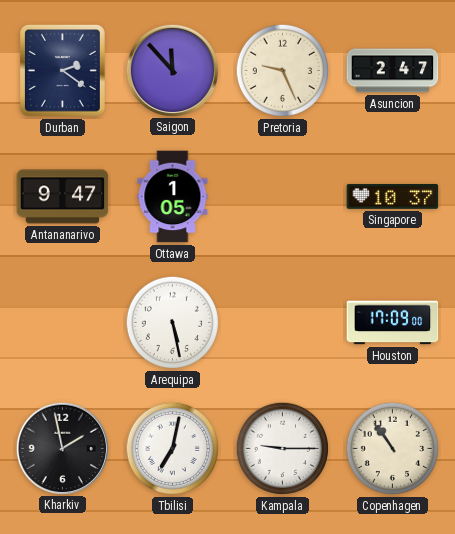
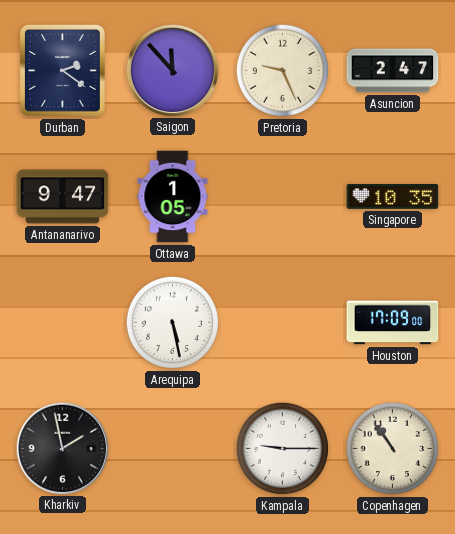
Singapore: 10:37 -> 10:35 (393, 197)
Tbilisi: 7:02 -> none (172, 448)
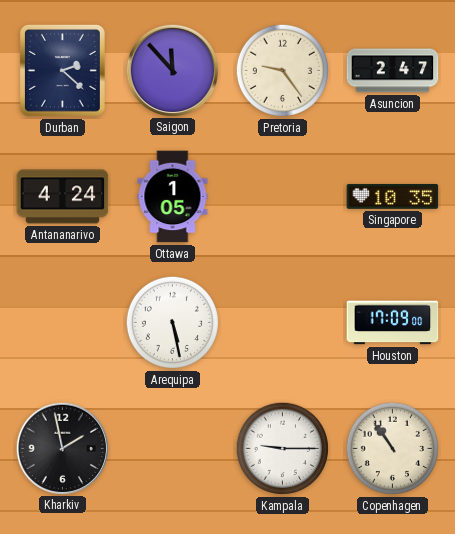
Durban: 2:21 -> 2:22 (62, 70)
Pretoria: 9:26 -> 9:24 (282, 70)
Antananarivo: 9:47 -> 4:24 (63, 197)
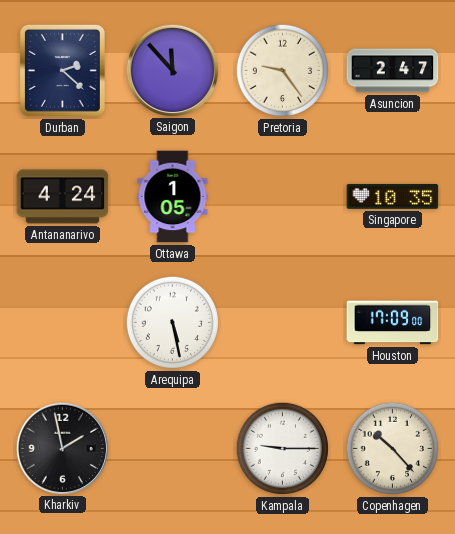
Copenhagen: 10:54 -> 10:23 (392, 448)
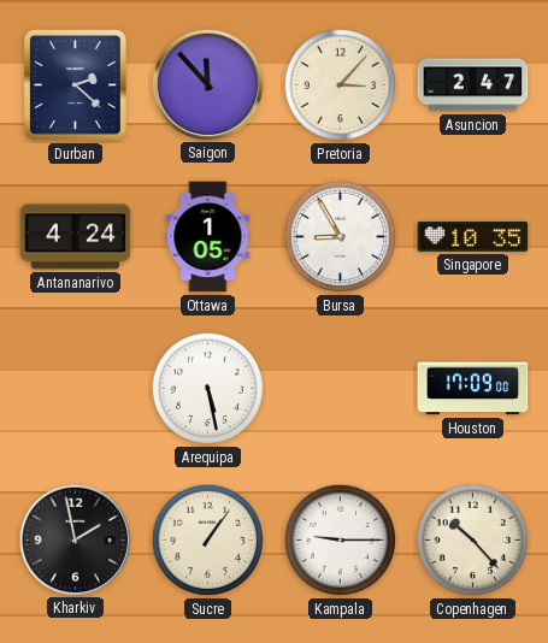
Pretoria: 9:24 -> 3:07 (340, 84)
Bursa: none -> 8:55 (340, 236)
Sucre: none -> 1:06 (207, 539)
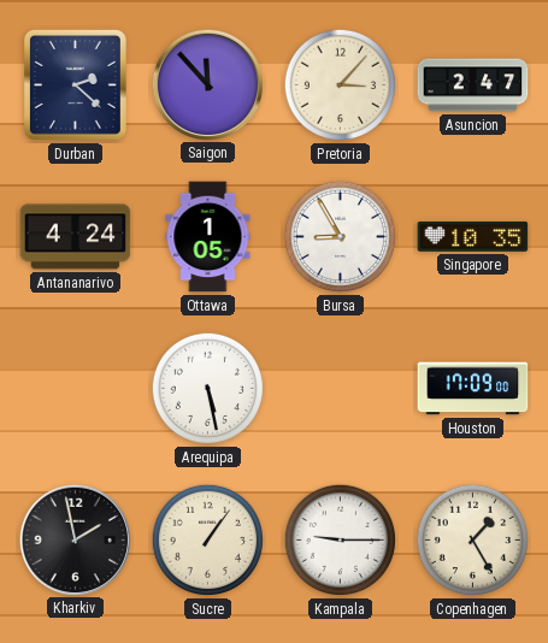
Copenhagen: 10:23 -> 1:25 (472, 539)
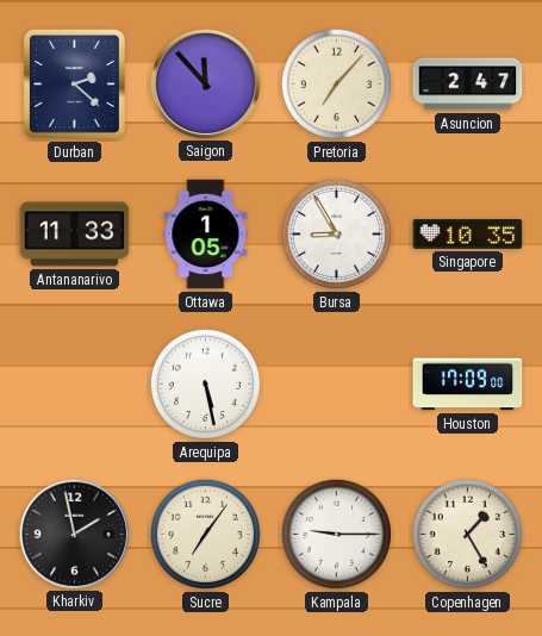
Pretoria: 3:07 -> 7:07 (336, 83)
Antananarivo: 4:24 -> 11:33 (75, 235)
Sucre: 1:06 -> 7:06 (205, 534)
